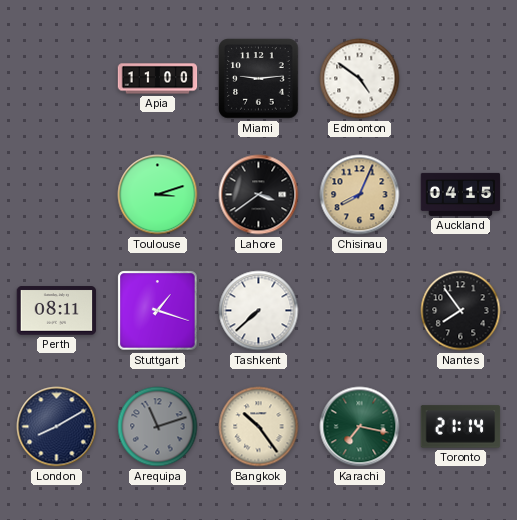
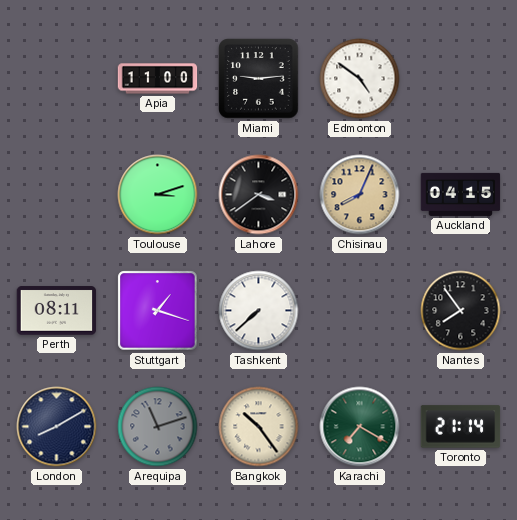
Karachi: 7:17 -> 7:20 (360, 427)
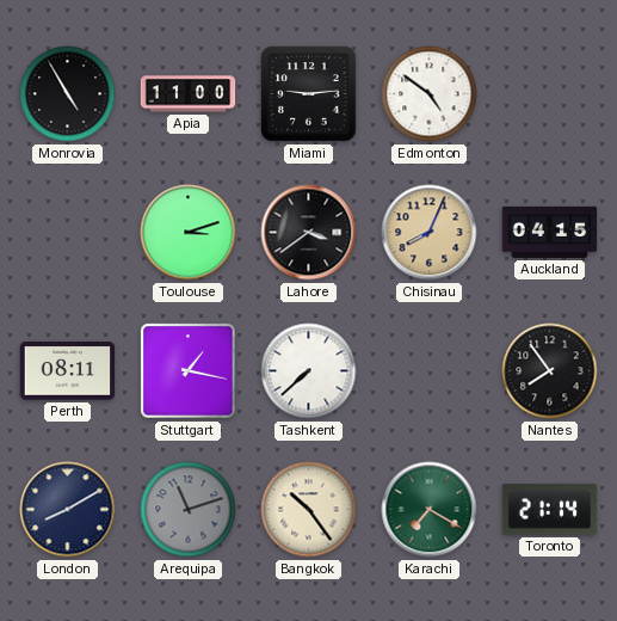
Monrovia: none -> 4:55 (68, 94)
Stuttgart: 1:18 -> 1:17 (189, 371)
